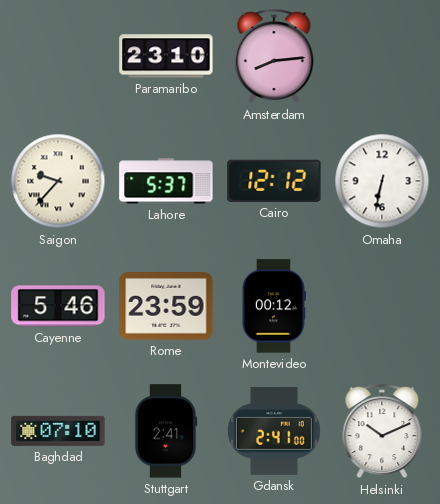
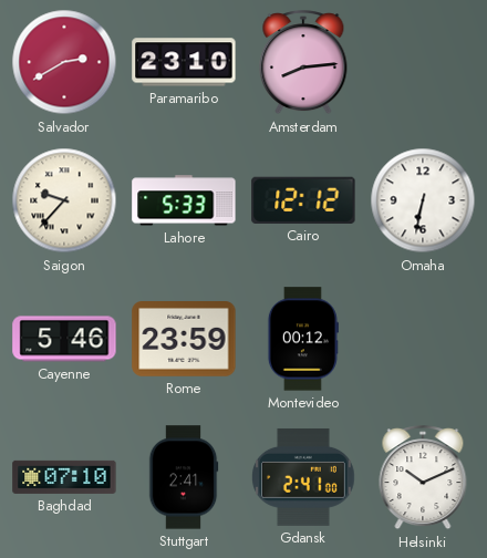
Salvador: none -> 2:40 (64, 62)
Lahore: 5:37 -> 5:33 (184, 200)
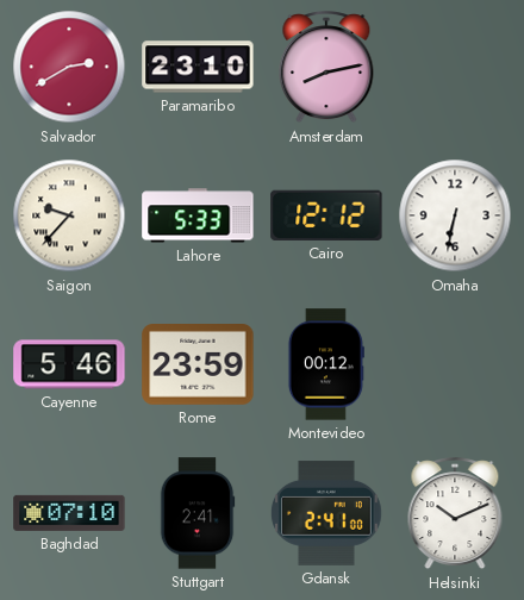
Amsterdam: 8:14 -> 8:13 (326, 68)
